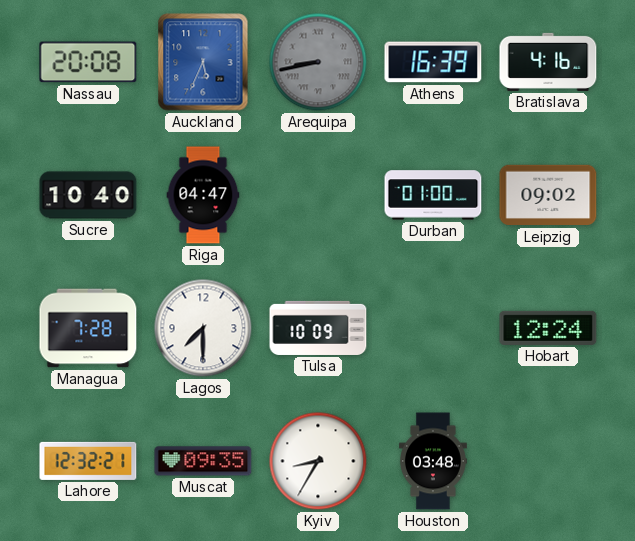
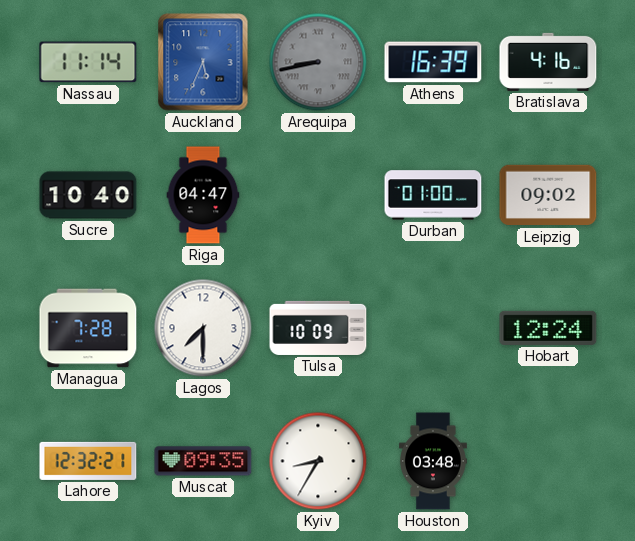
Nassau: 20:08 -> 11:14 (88, 62)
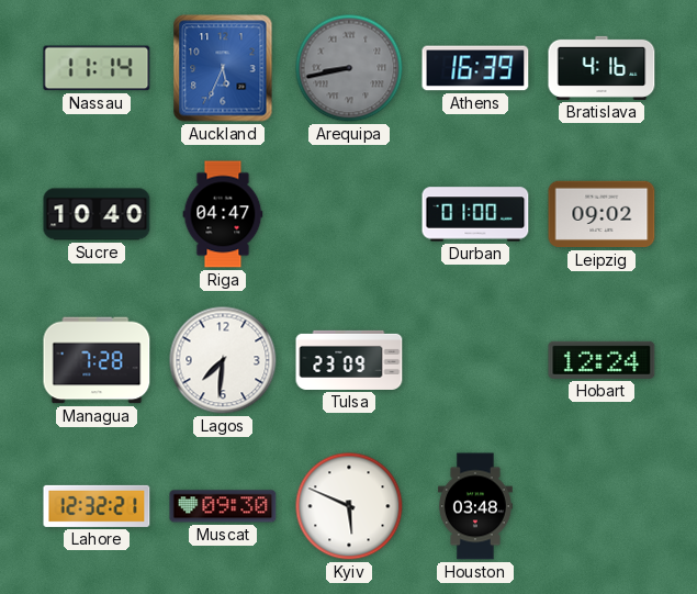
Lagos: 7:30 -> 7:31 (223, 360)
Tulsa: 10:09 -> 23:09 (349, 360)
Muscat: 09:35 -> 09:30 (223, 506)
Kyiv: 8:35 -> 5:49 (349, 506)
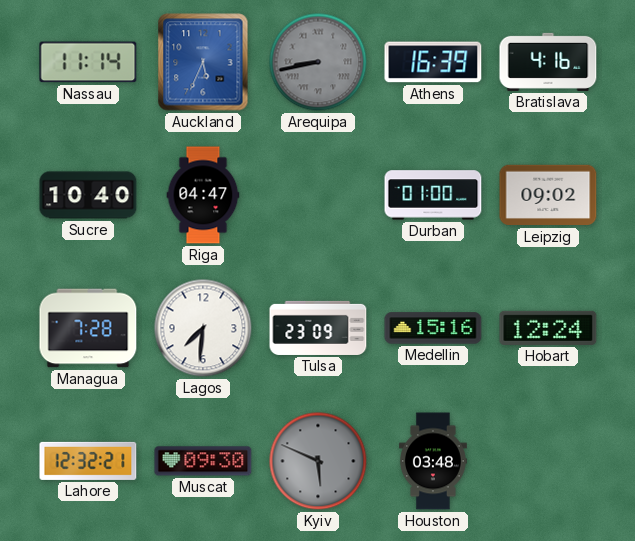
Medellin: none -> 15:16 (433, 328)
Kyiv dial: white -> grey (318, 461)
